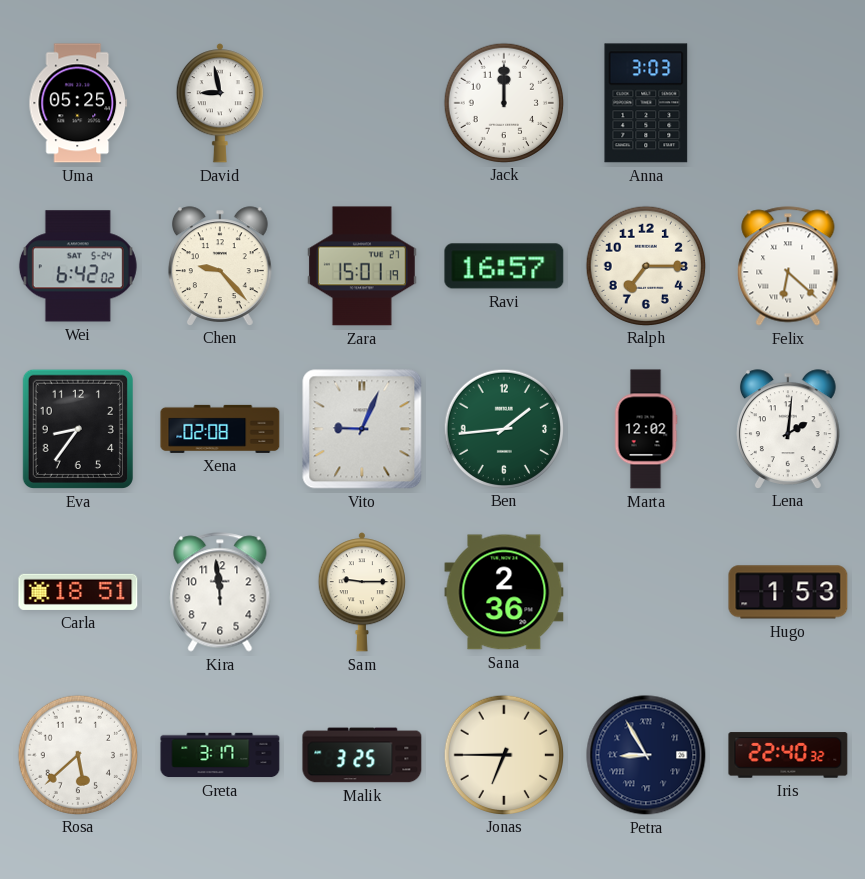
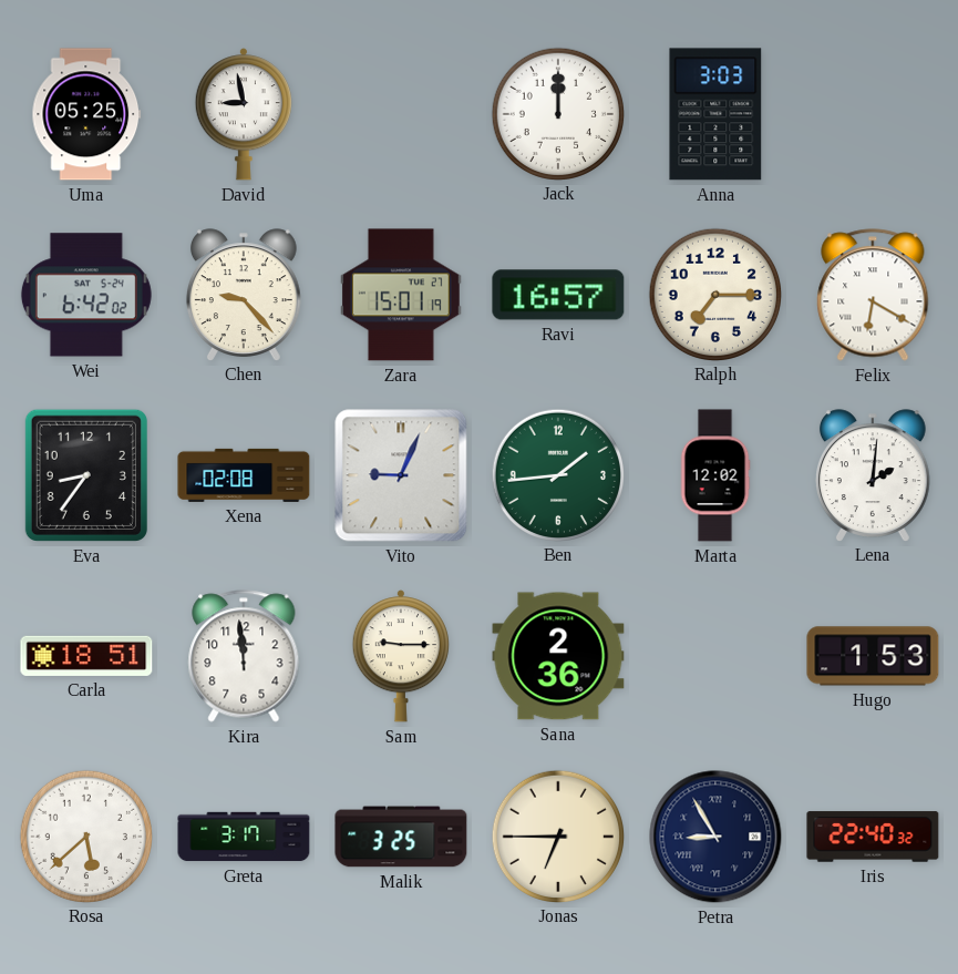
Felix: 6:22 -> 6:20 (873, 295)
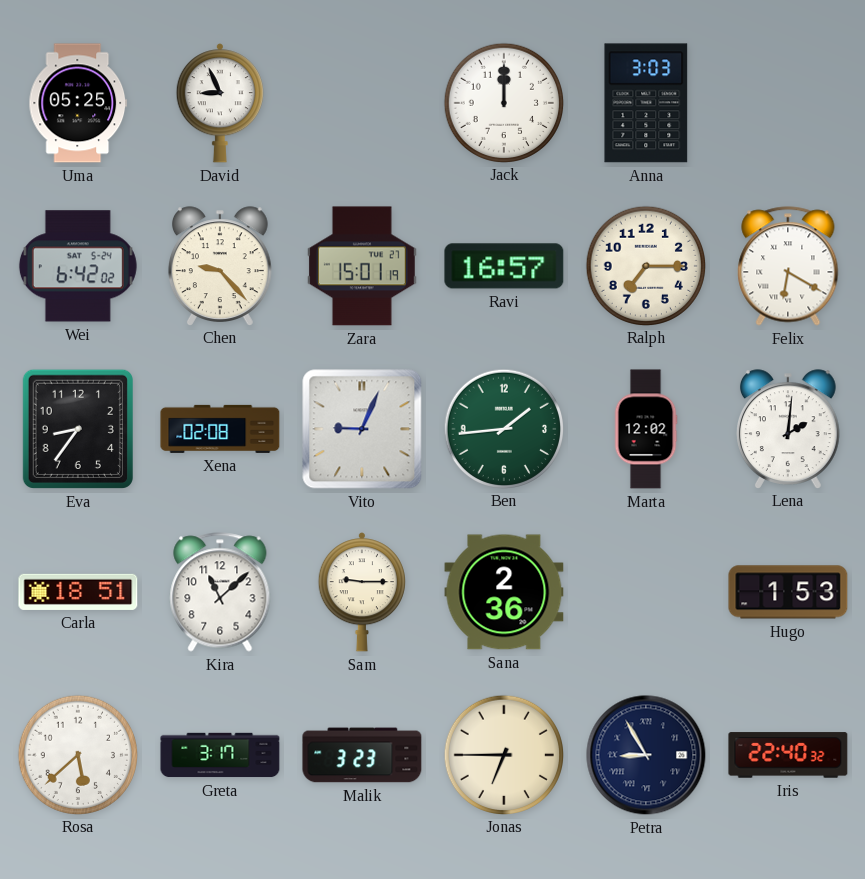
David: 8:58 -> 8:56 (220, 103)
Kira: 11:59 -> 11:08 (220, 592)
Malik: 3:25 -> 3:23 (362, 755)
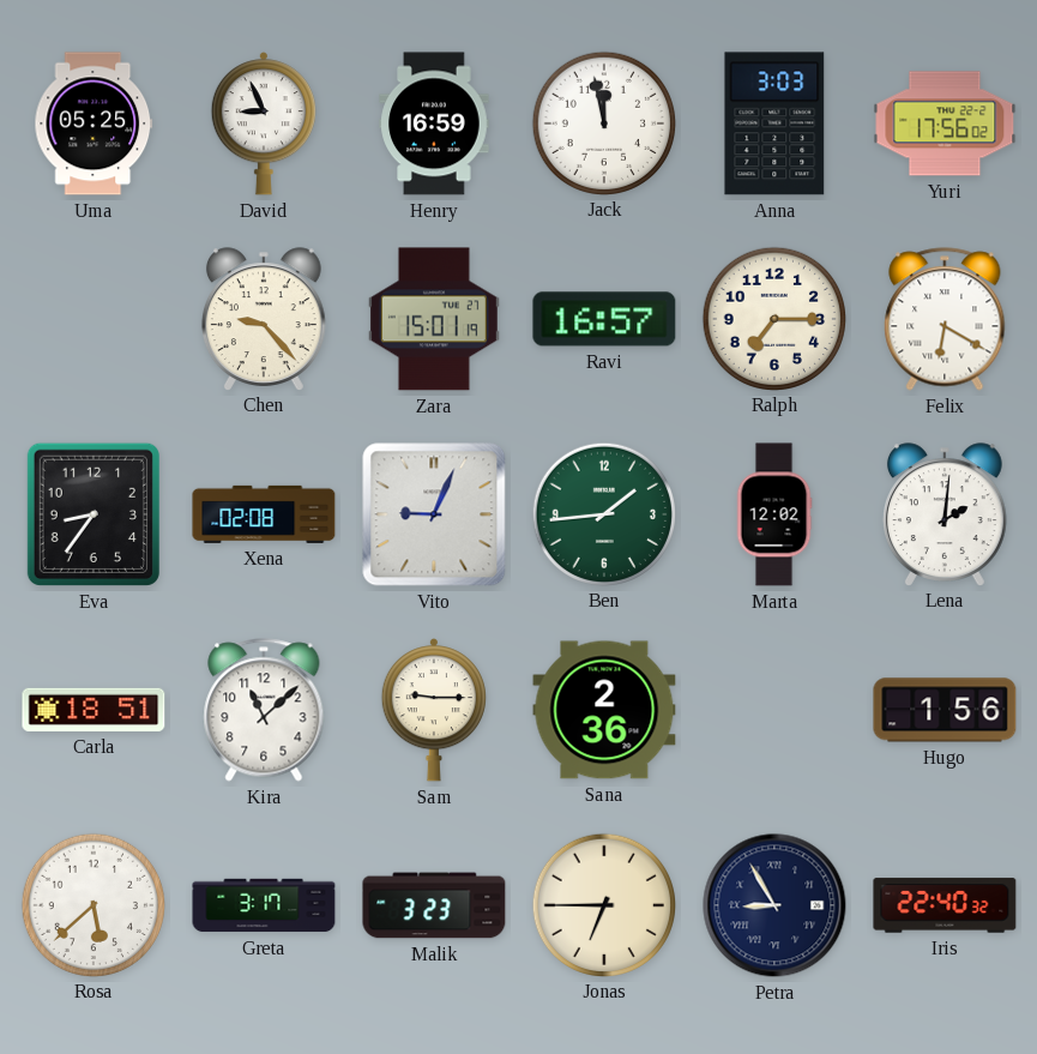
Henry: none -> 16:59 (434, 124)
Jack: 12:00 -> 11:58 (603, 122)
Yuri: none -> 17:56 (945, 124)
Wei: 6:42 -> none (78, 266)
Hugo: 1:53 -> 1:56 (945, 710)
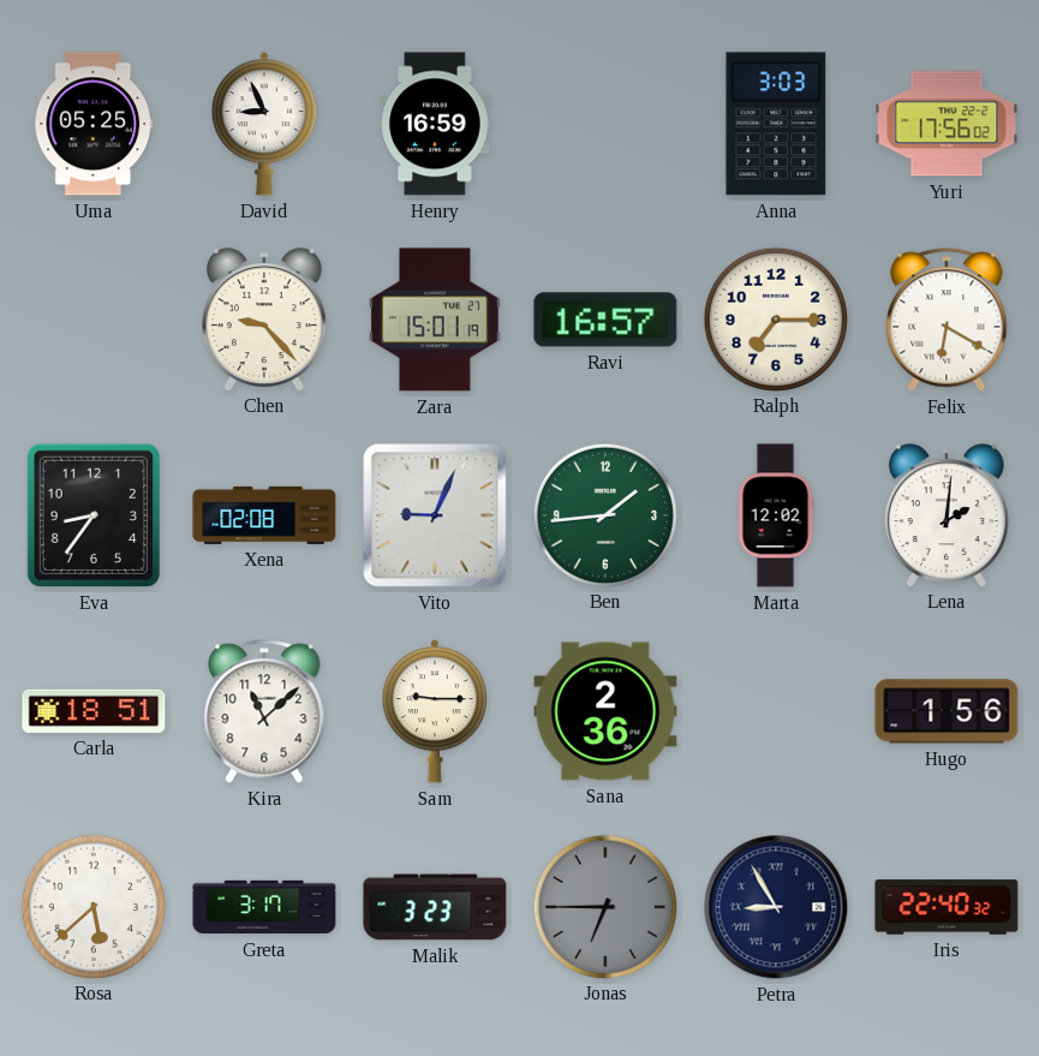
Jack: 11:58 -> none (603, 122)
Jonas dial: cream -> grey (604, 906)
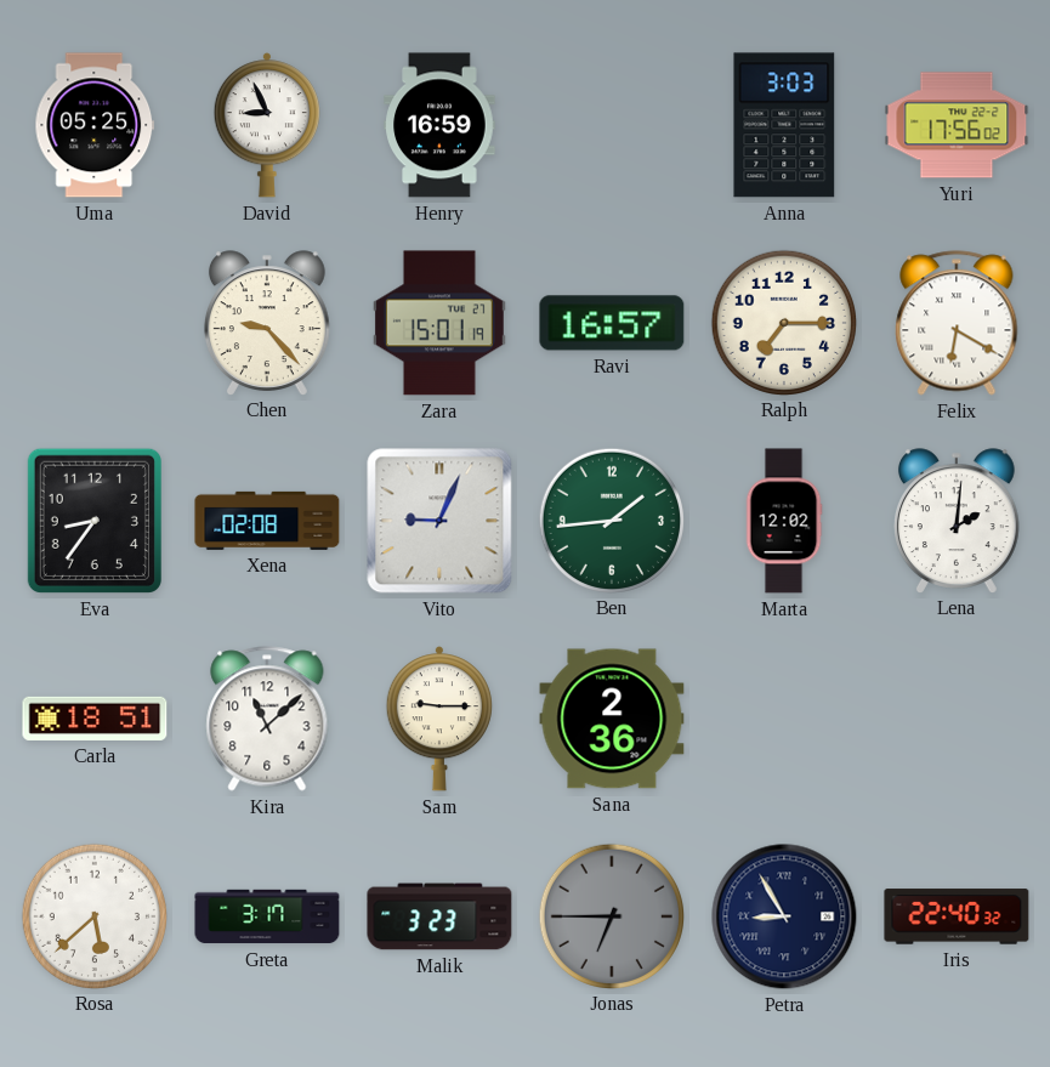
Hugo: 1:56 -> none (947, 711)
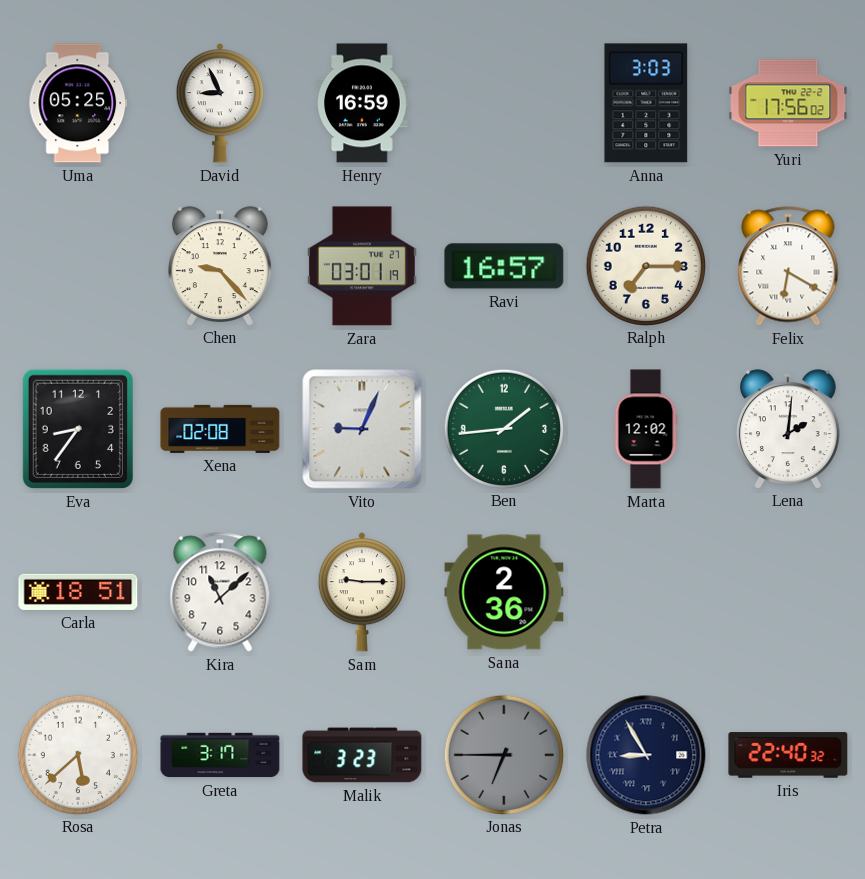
Zara: 15:01 -> 03:01 (362, 266)
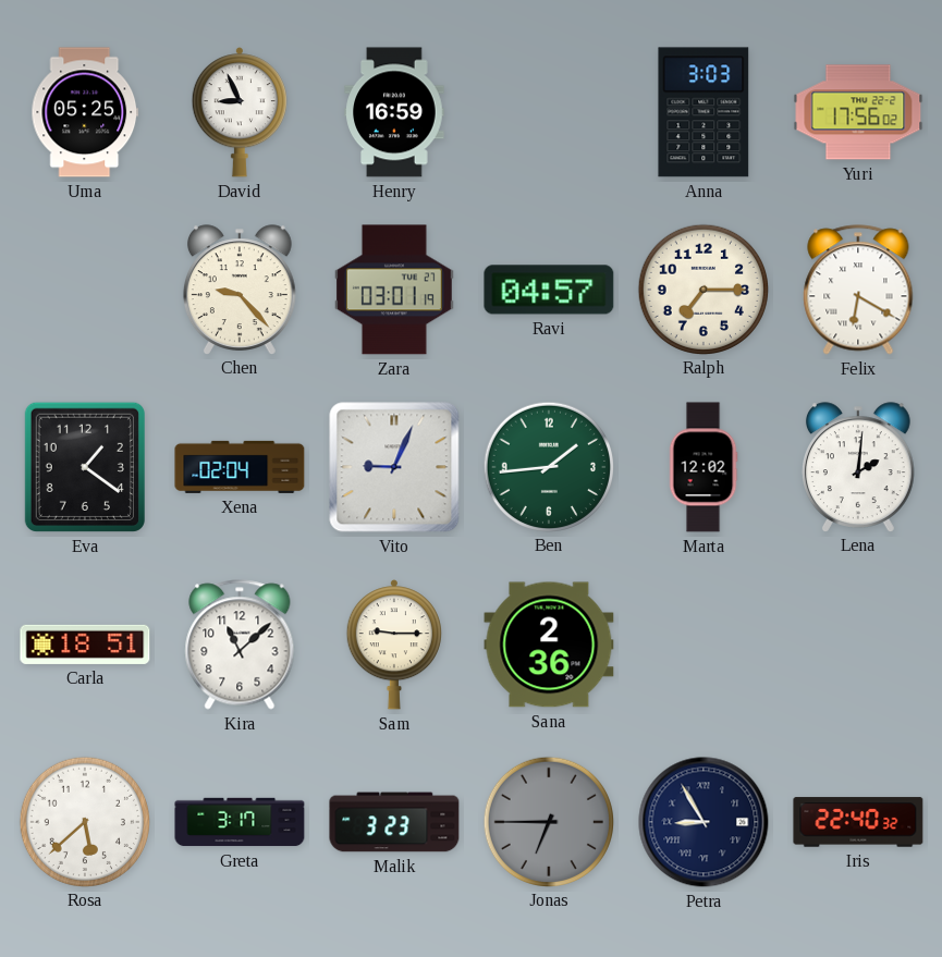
Ravi: 16:57 -> 04:57 (549, 290)
Eva: 8:36 -> 1:21 (85, 467)
Xena: 02:08 -> 02:04 (240, 467)
